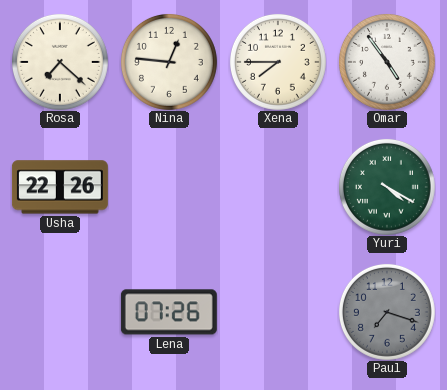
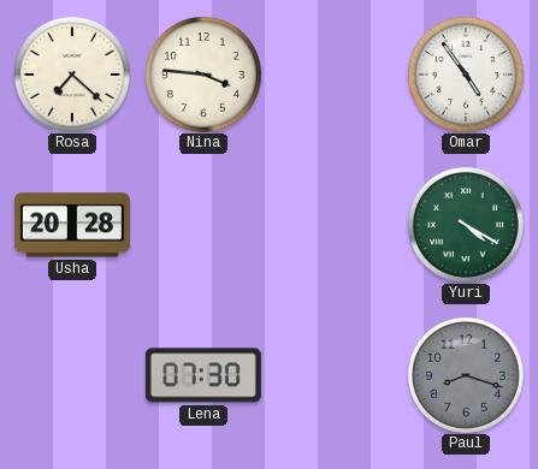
Nina: 12:46 -> 3:46 (203, 75)
Xena: 7:45 -> none (278, 62)
Usha: 22:26 -> 20:28 (72, 225)
Lena: 07:26 -> 07:30 (203, 375)
Paul: 7:18 -> 8:18 (466, 375)
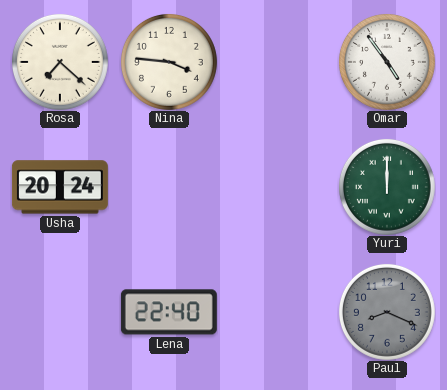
Usha: 20:28 -> 20:24 (60, 187)
Yuri: 4:20 -> 12:00 (387, 187)
Lena: 07:30 -> 22:40 (169, 312)
Paul: 8:18 -> 8:19 (387, 312)
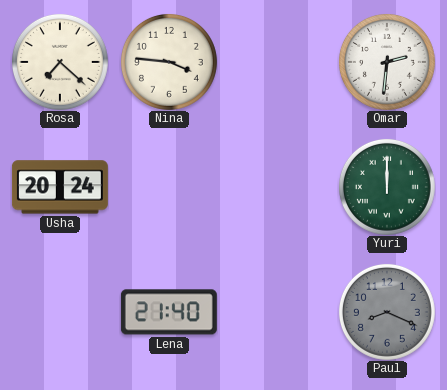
Omar: 4:54 -> 2:31 (387, 62)
Lena: 22:40 -> 21:40 (169, 312)
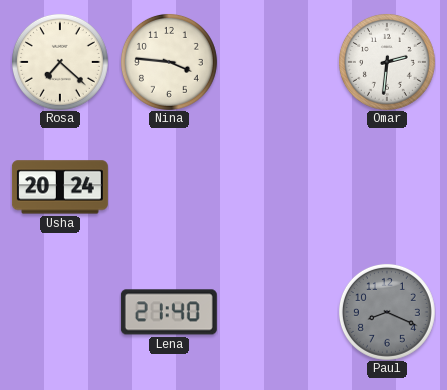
Yuri: 12:00 -> none (387, 187)
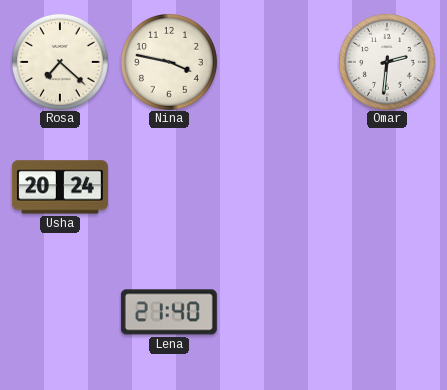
Nina: 3:46 -> 3:47 (169, 62)
Paul: 8:19 -> none (387, 312)
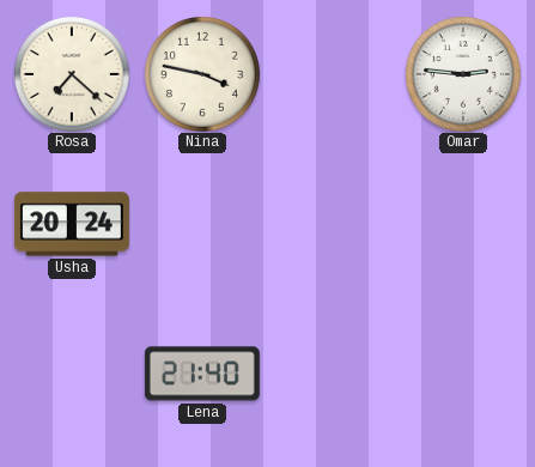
Omar: 2:31 -> 2:46 (463, 74)
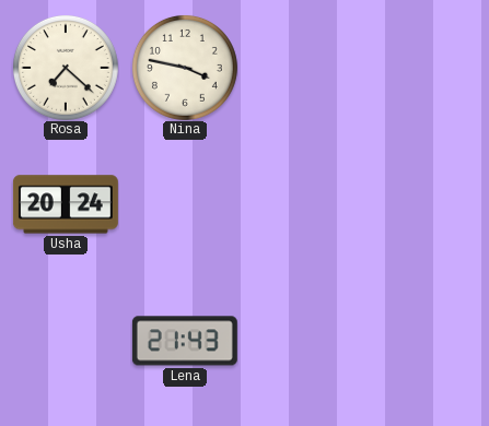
Omar: 2:46 -> none (463, 74)
Lena: 21:40 -> 21:43 (185, 341)
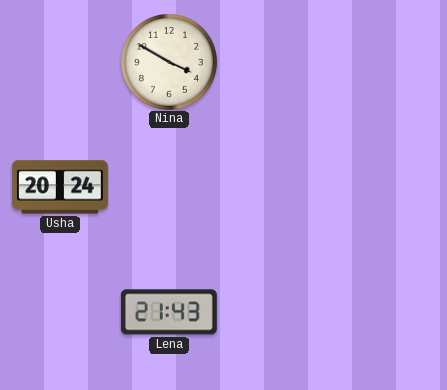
Rosa: 7:22 -> none (66, 68)
Nina: 3:47 -> 3:50 (169, 62)
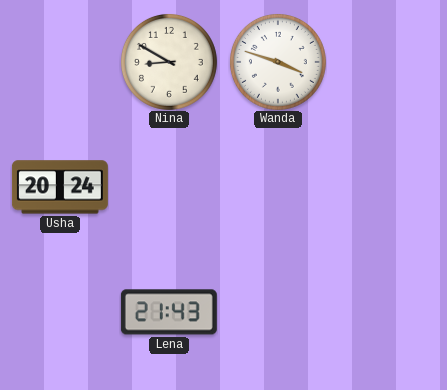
Nina: 3:50 -> 8:50 (169, 62)
Wanda: none -> 3:48 (278, 62)
